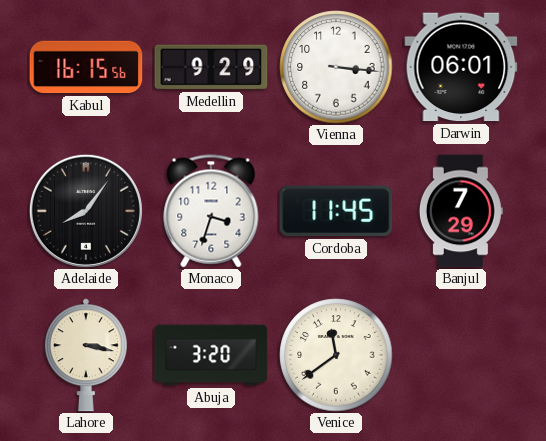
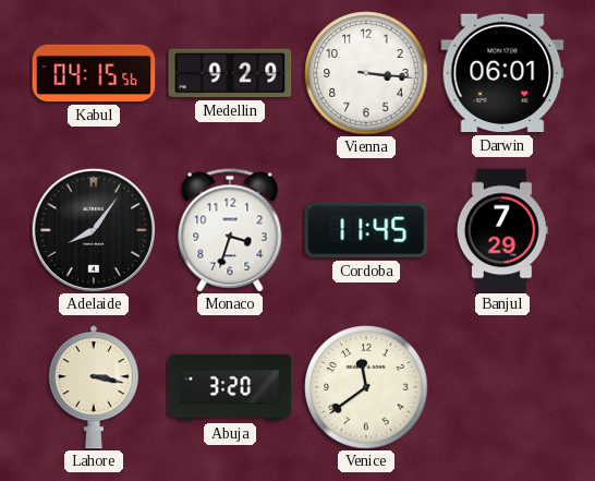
Kabul: 16:15 -> 04:15 (94, 73)
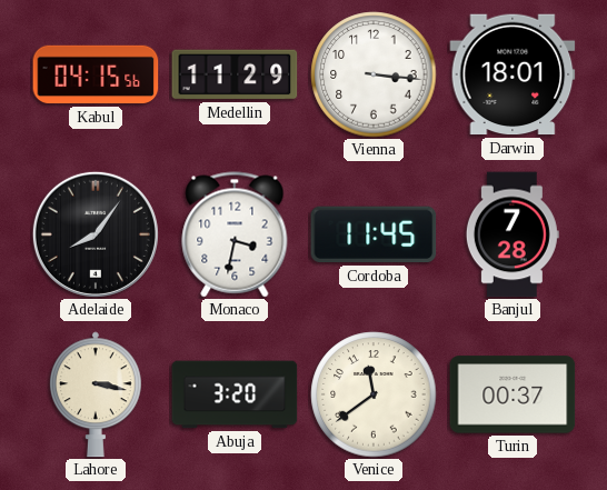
Medellin: 9:29 -> 11:29 (235, 74)
Darwin: 06:01 -> 18:01 (513, 74)
Monaco: 3:33 -> 3:32 (235, 234)
Banjul: 7:29 -> 7:28 (513, 234)
Turin: none -> 00:37 (513, 394)
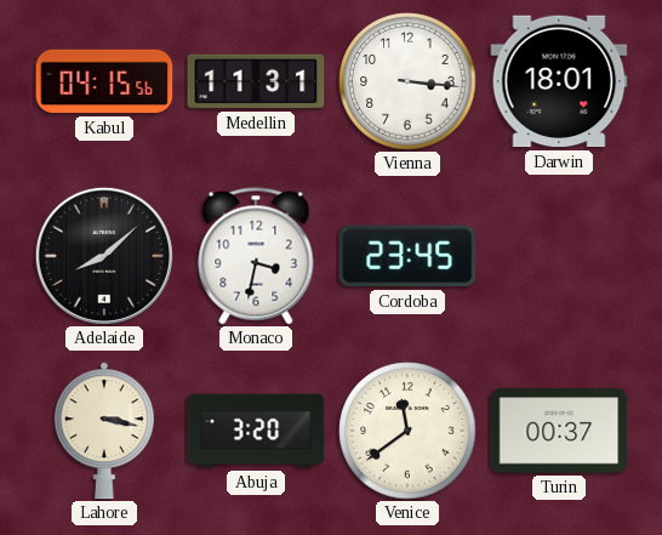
Medellin: 11:29 -> 11:31 (256, 81)
Adelaide: 8:06 -> 8:08 (104, 256)
Cordoba: 11:45 -> 23:45 (407, 256)
Banjul: 7:28 -> none (513, 234)
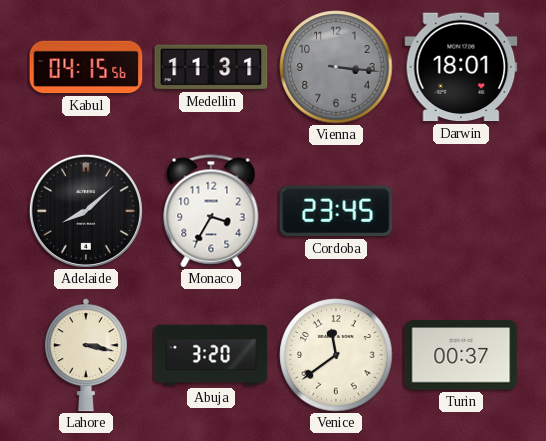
Vienna dial: white -> grey (336, 67)
Monaco: 3:32 -> 3:35 (211, 211)
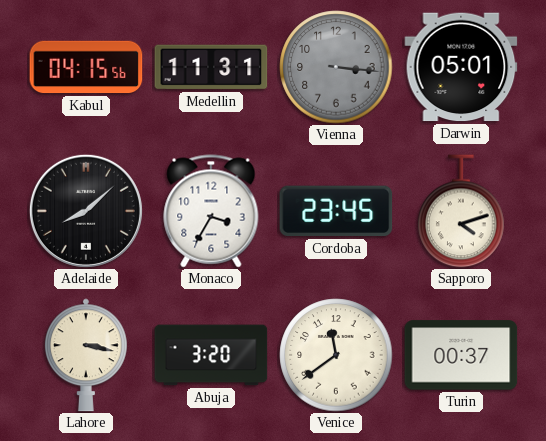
Darwin: 18:01 -> 05:01 (461, 67)
Sapporo: none -> 4:12 (461, 211)
